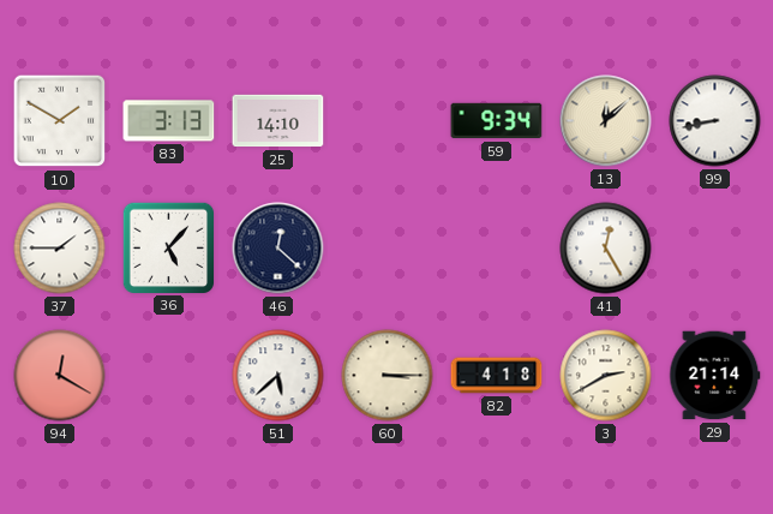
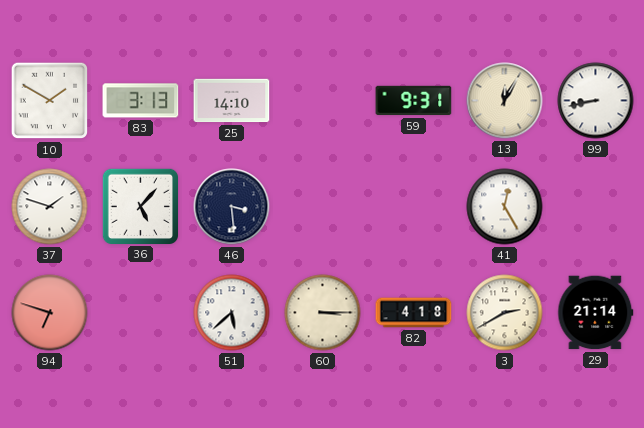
59: 9:34 -> 9:31 (414, 101)
13: 12:08 -> 12:05 (505, 101)
37: 1:45 -> 1:48 (50, 207)
46: 12:22 -> 3:29 (232, 207)
94: 12:20 -> 6:48 (50, 313)
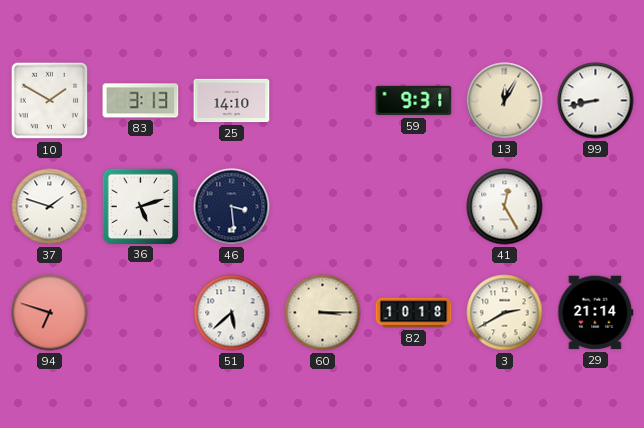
36: 5:07 -> 5:12 (140, 206)
82: 4:18 -> 10:18 (414, 313)
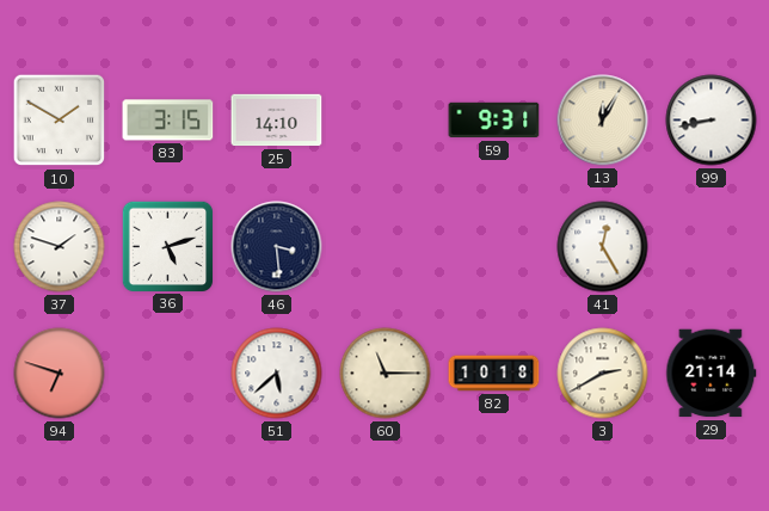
83: 3:13 -> 3:15 (168, 121)
60: 3:15 -> 11:15 (386, 374)
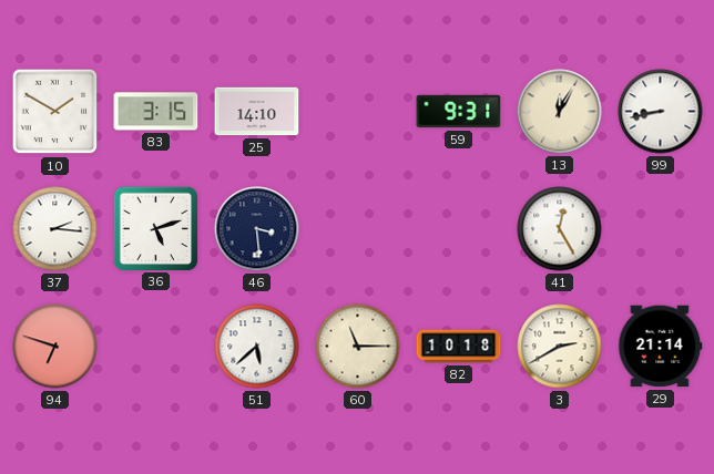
37: 1:48 -> 2:16 (55, 229)
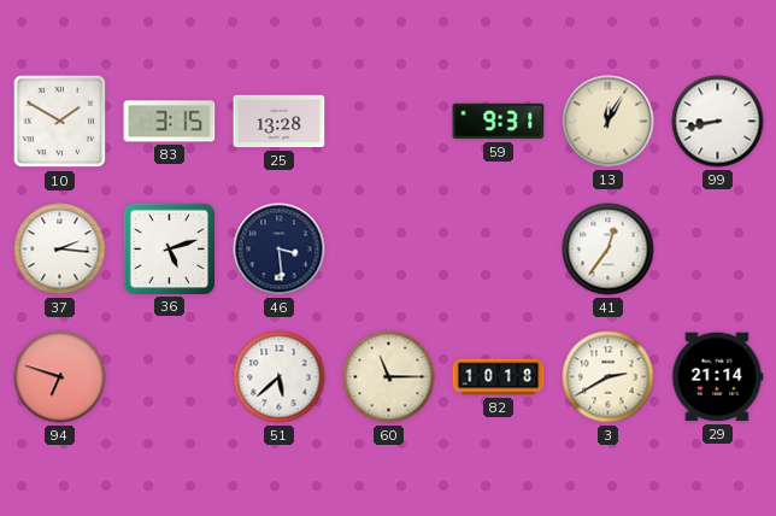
25: 14:10 -> 13:28 (280, 122)
41: 12:25 -> 12:36 (609, 250)
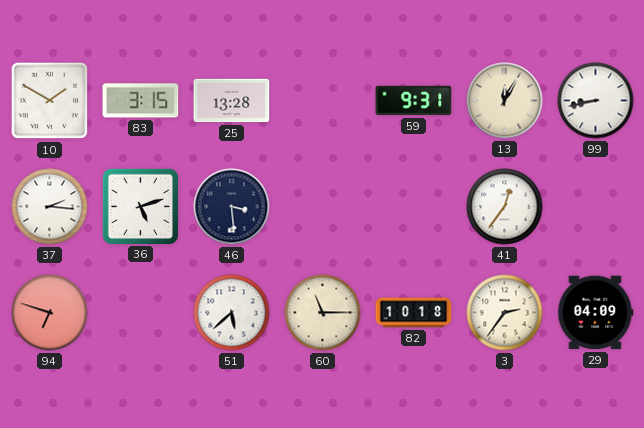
3: 2:40 -> 2:36 (505, 313)
29: 21:14 -> 04:09 (596, 313)
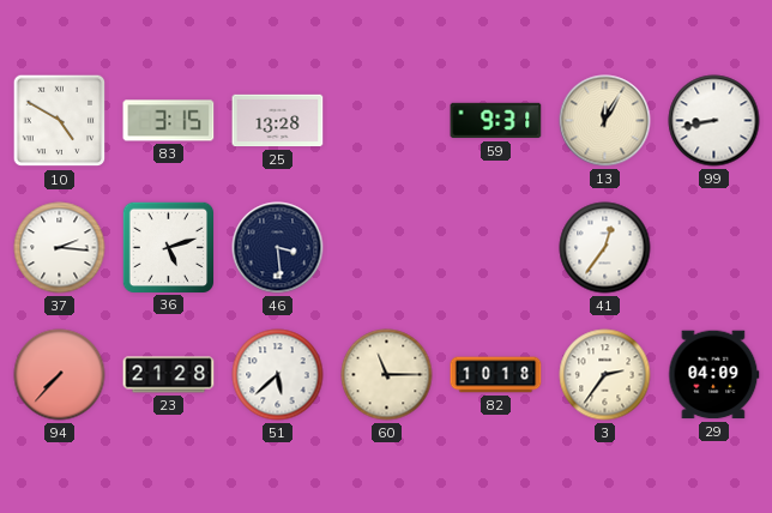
10: 1:50 -> 4:50 (60, 121)
94: 6:48 -> 7:37 (60, 375)
23: none -> 21:28 (169, 375)
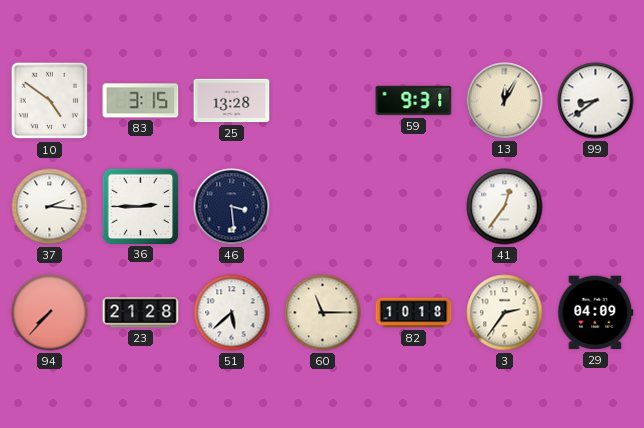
10: 4:50 -> 4:51 (50, 101)
99: 8:43 -> 8:39 (596, 101)
36: 5:12 -> 2:45 (140, 206)
